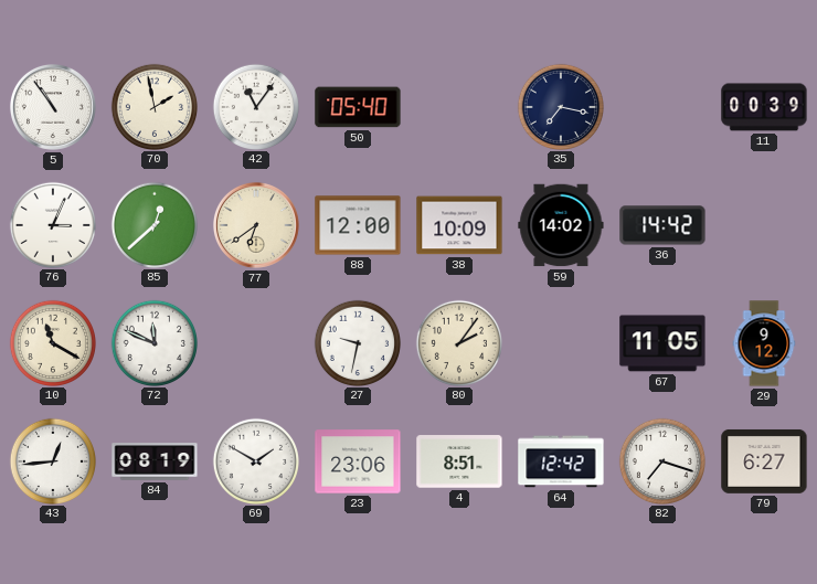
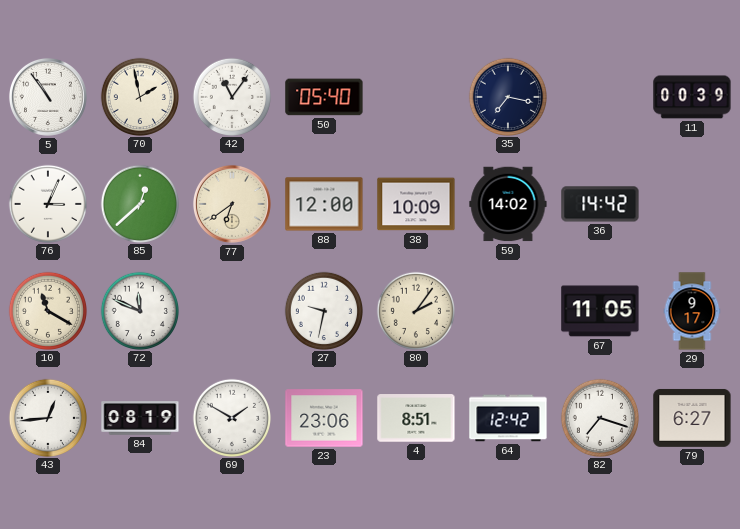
29: 9:12 -> 9:17 (692, 311)
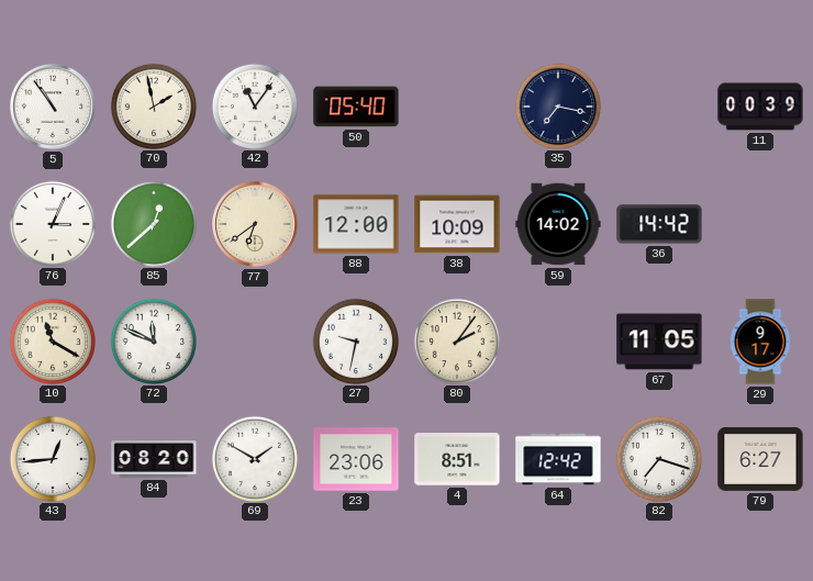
84: 08:19 -> 08:20 (154, 459)
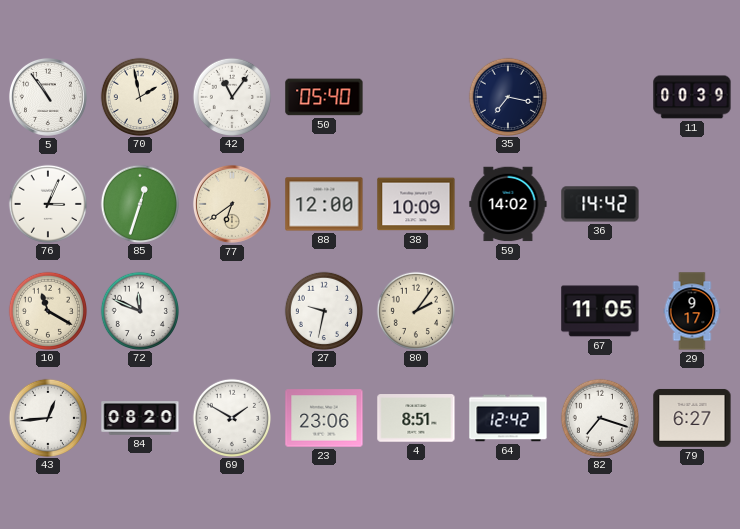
85: 12:38 -> 12:33 (139, 203)
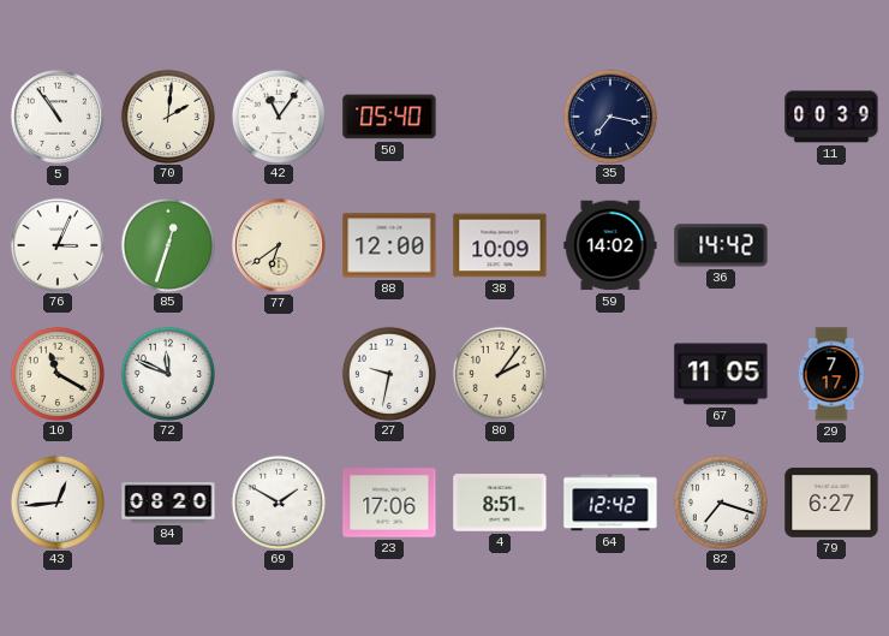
70: 1:58 -> 2:01 (167, 115)
29: 9:17 -> 7:17 (831, 374)
23: 23:06 -> 17:06 (389, 503)
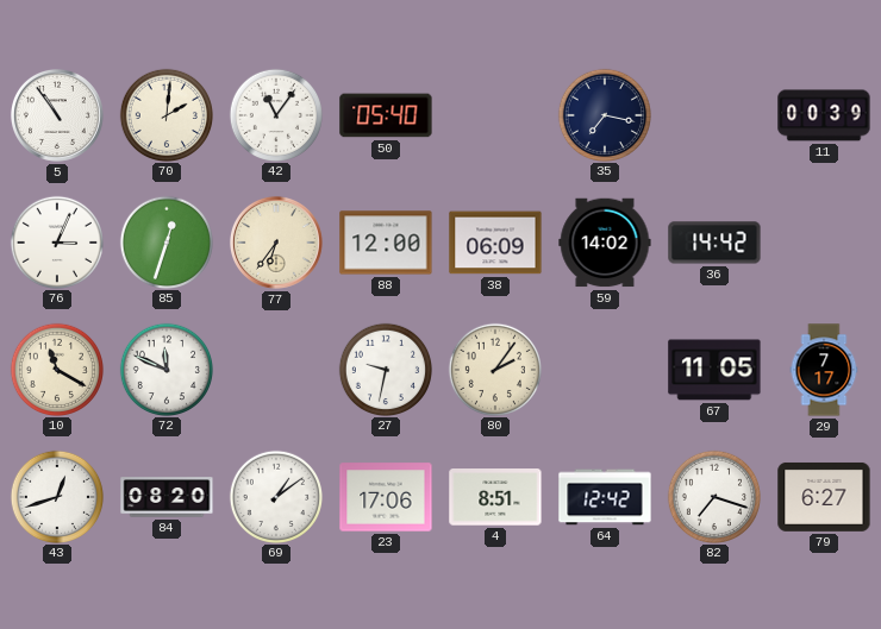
77: 6:39 -> 6:36 (276, 243)
38: 10:09 -> 06:09 (495, 243)
43: 12:44 -> 12:42 (56, 496)
69: 1:50 -> 1:09 (275, 496)
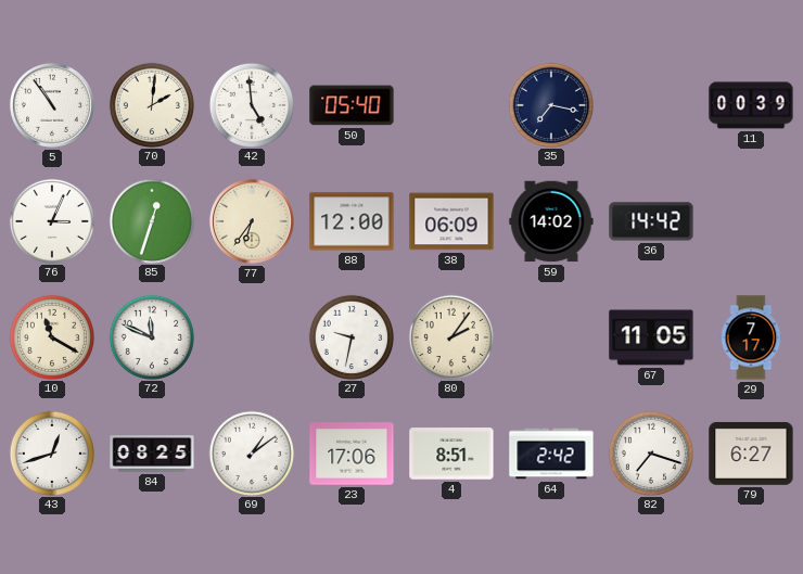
42: 11:06 -> 4:59 (251, 104)
84: 08:20 -> 08:25 (152, 454)
64: 12:42 -> 2:42 (551, 454)
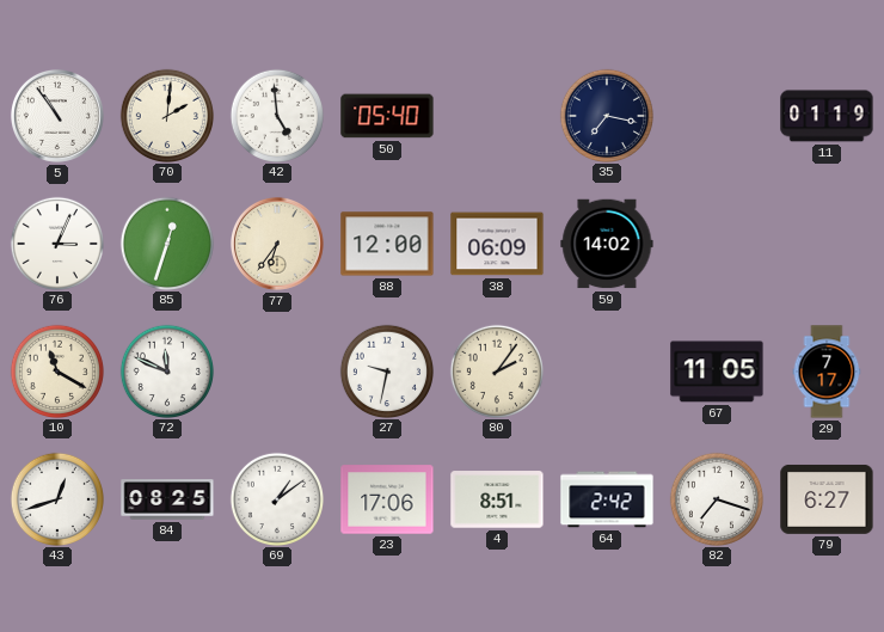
11: 00:39 -> 01:19 (827, 116)
36: 14:42 -> none (651, 221)
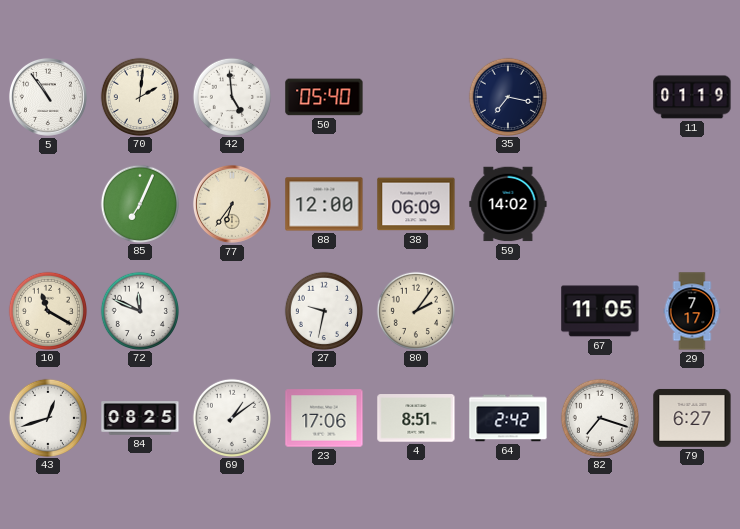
76: 3:04 -> none (56, 243)
85: 12:33 -> 7:04 (139, 203)
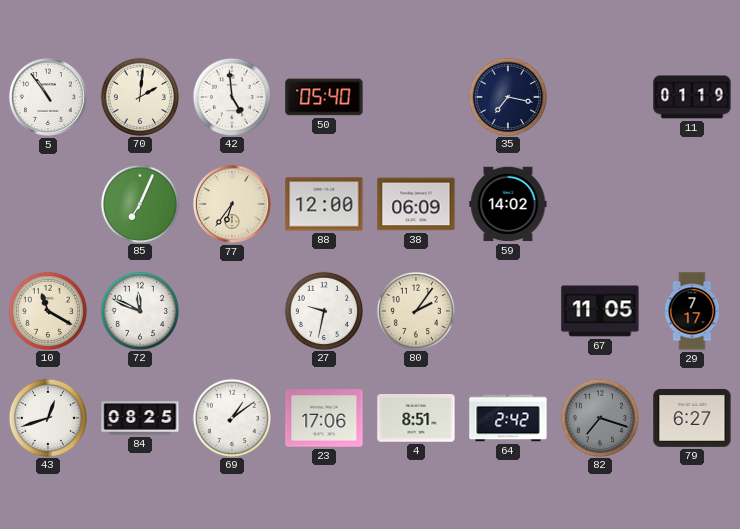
82 dial: white -> grey (599, 417)
